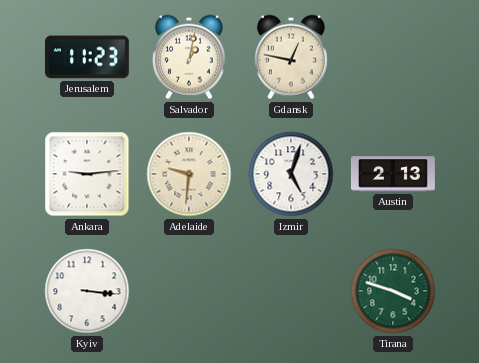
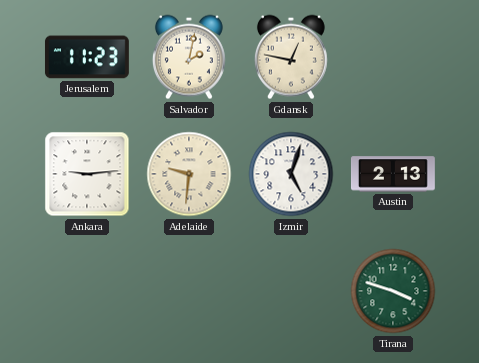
Salvador: 1:02 -> 2:02 (189, 57)
Kyiv: 3:16 -> none (87, 291)
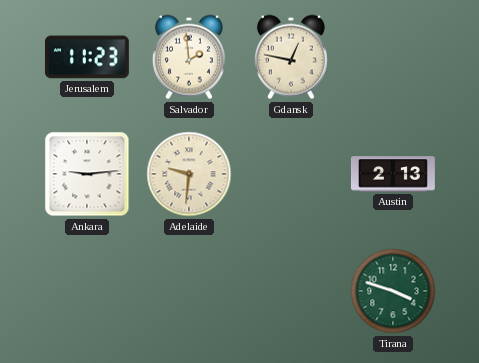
Salvador: 2:02 -> 1:59 (189, 57)
Izmir: 5:03 -> none (291, 174)
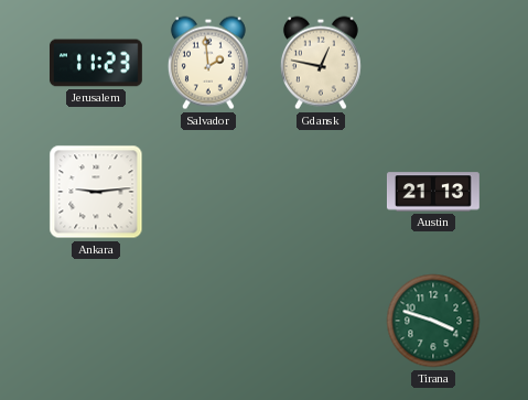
Adelaide: 9:31 -> none (189, 174)
Austin: 2:13 -> 21:13 (433, 192)
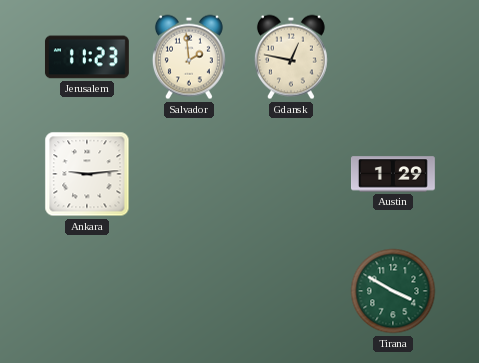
Austin: 21:13 -> 1:29 (393, 174)
Tirana: 3:48 -> 3:50 (393, 291)
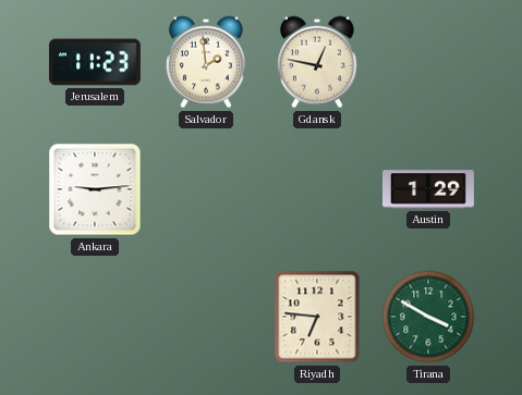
Riyadh: none -> 6:46 (317, 317)
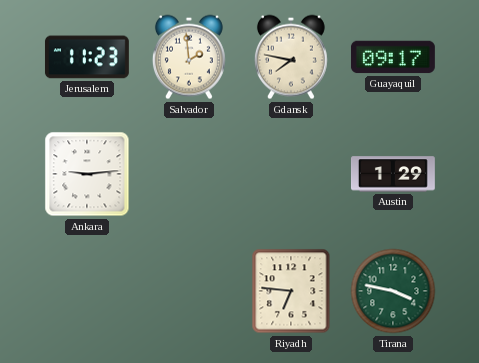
Gdansk: 12:47 -> 7:47 (291, 57)
Guayaquil: none -> 09:17 (393, 57)
Tirana: 3:50 -> 3:47 (393, 291)
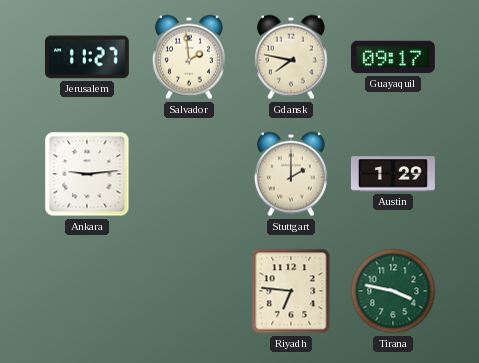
Jerusalem: 11:23 -> 11:27 (87, 57)
Stuttgart: none -> 2:00 (291, 174)
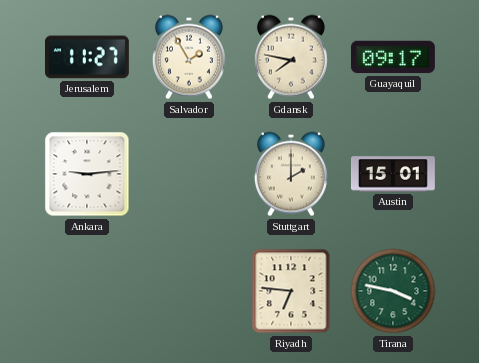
Salvador: 1:59 -> 1:55 (189, 57)
Austin: 1:29 -> 15:01 (393, 174)
